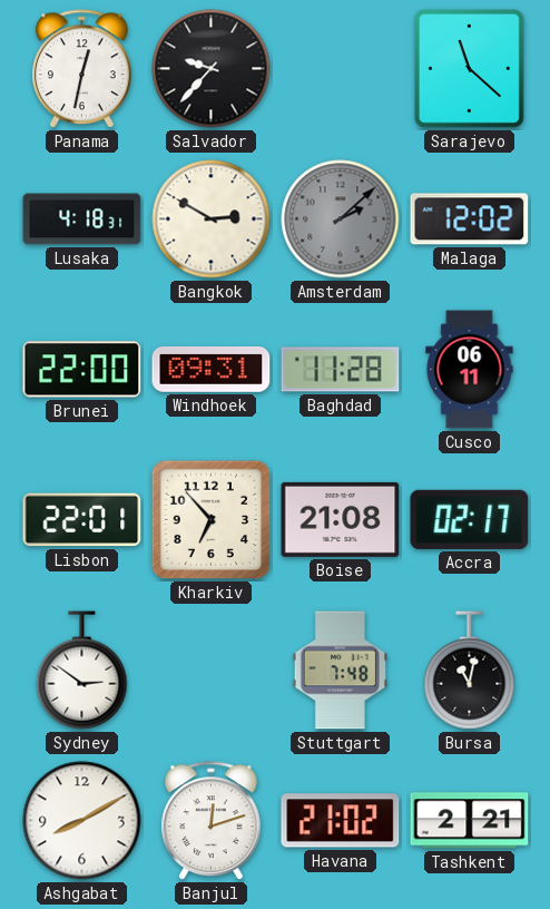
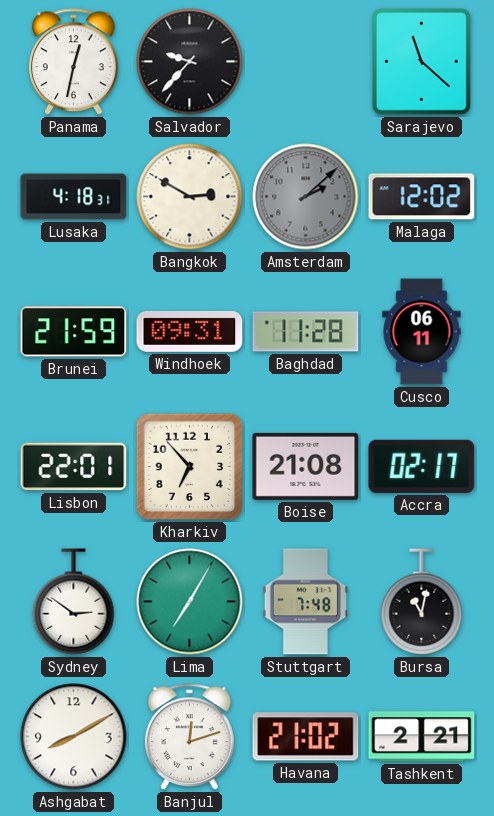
Brunei: 22:00 -> 21:59 (74, 332)
Lima: none -> 7:05 (190, 602)
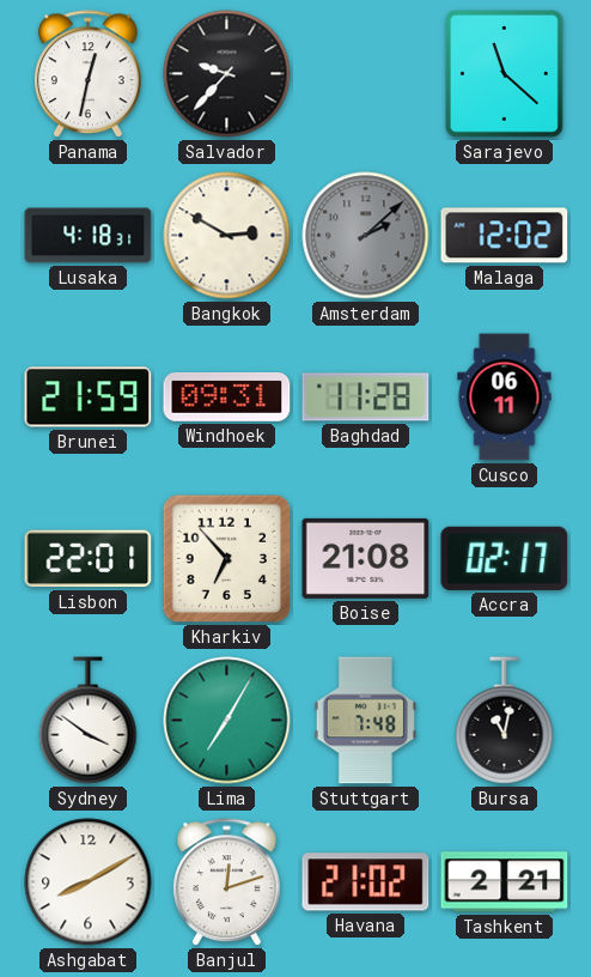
Sydney: 2:51 -> 3:51 (89, 721)
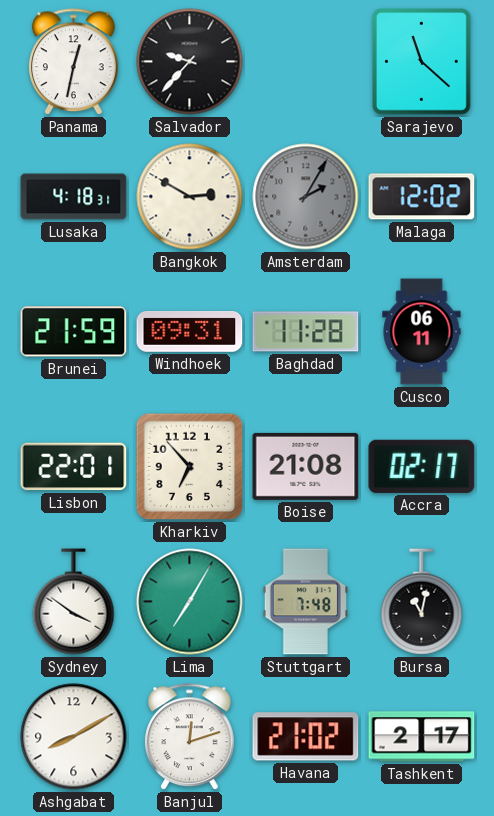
Amsterdam: 2:08 -> 2:05 (306, 197)
Tashkent: 2:21 -> 2:17 (422, 737)
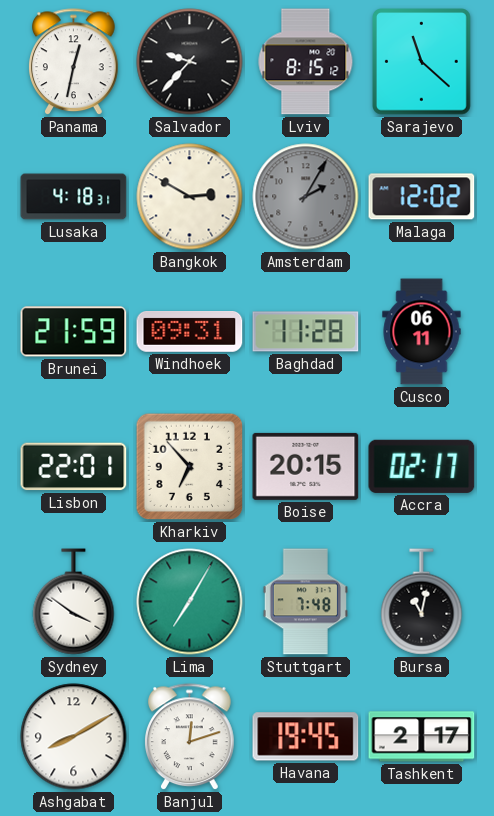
Lviv: none -> 8:15 (306, 62)
Boise: 21:08 -> 20:15 (306, 466)
Havana: 21:02 -> 19:45 (306, 737)
